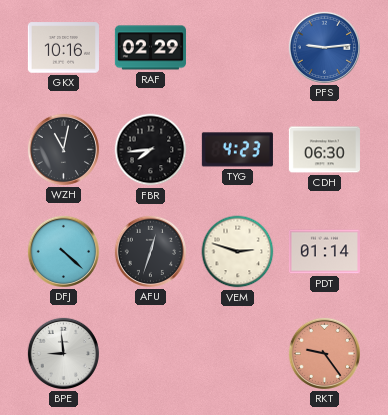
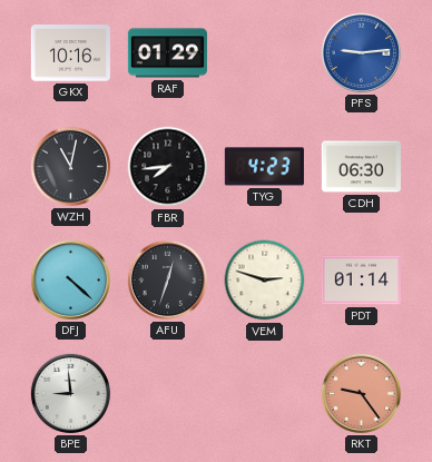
RAF: 02:29 -> 01:29 (167, 53)
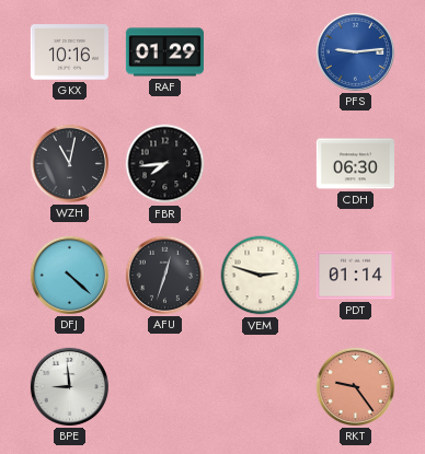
TYG: 4:23 -> none (264, 167)
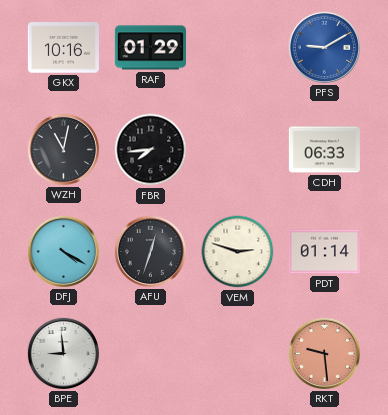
PFS: 9:14 -> 9:10 (324, 47)
CDH: 06:30 -> 06:33 (324, 150)
DFJ: 4:22 -> 4:20 (63, 251)
RKT: 9:24 -> 9:29 (324, 353)
